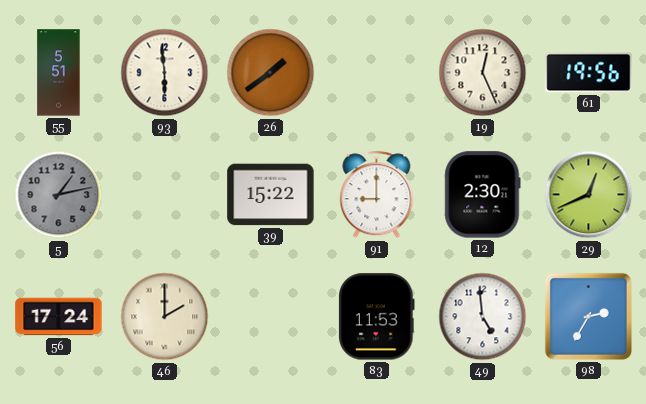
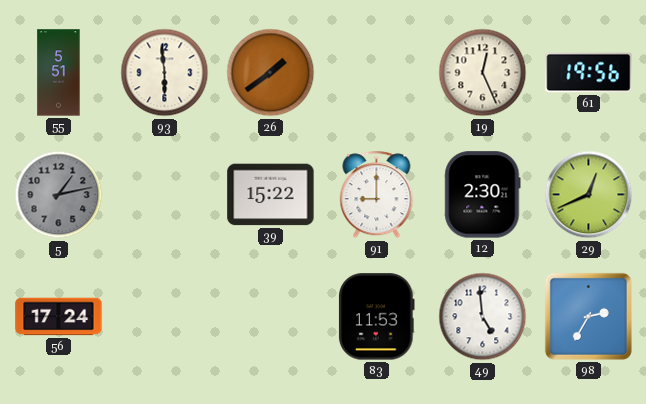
46: 2:00 -> none (165, 317)
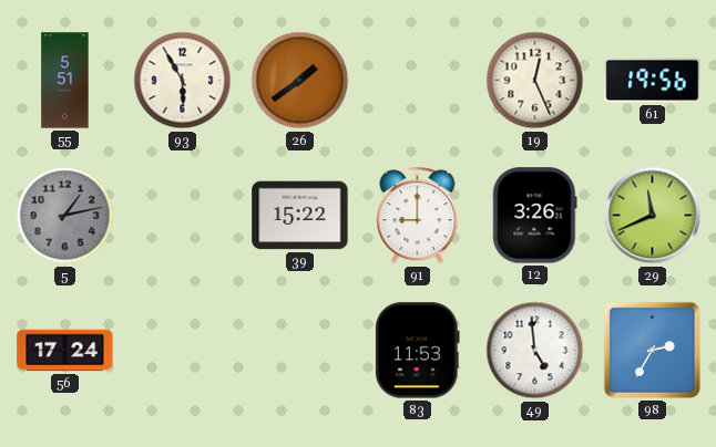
93: 5:59 -> 5:55 (183, 81)
12: 2:30 -> 3:26 (535, 216)
29: 12:41 -> 11:41 (653, 216)
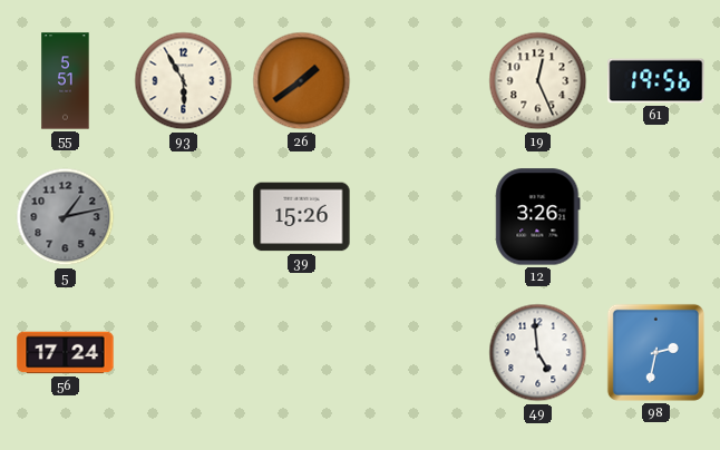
39: 15:22 -> 15:26 (302, 217)
91: 9:00 -> none (418, 216)
29: 11:41 -> none (653, 216)
83: 11:53 -> none (418, 351)
98: 2:35 -> 2:32 (655, 352)
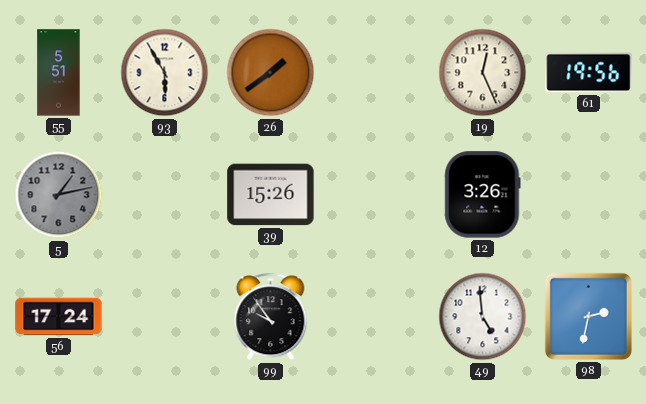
99: none -> 9:54 (271, 317)
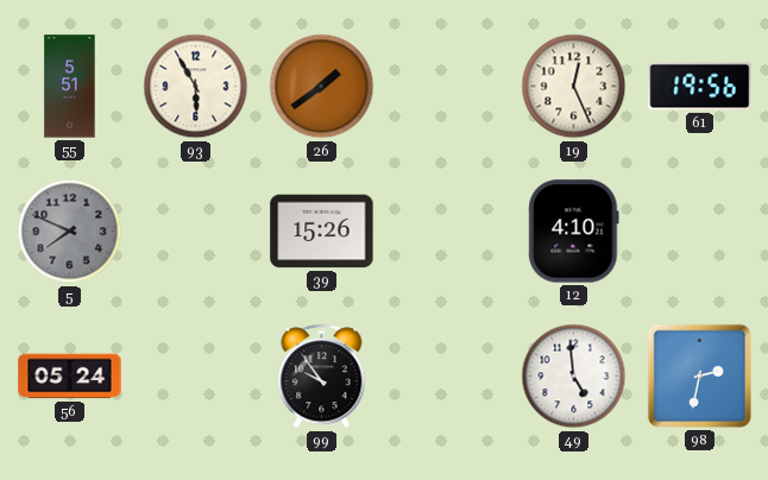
5: 1:13 -> 7:49 (70, 232)
12: 3:26 -> 4:10 (574, 232)
56: 17:24 -> 05:24 (70, 377)
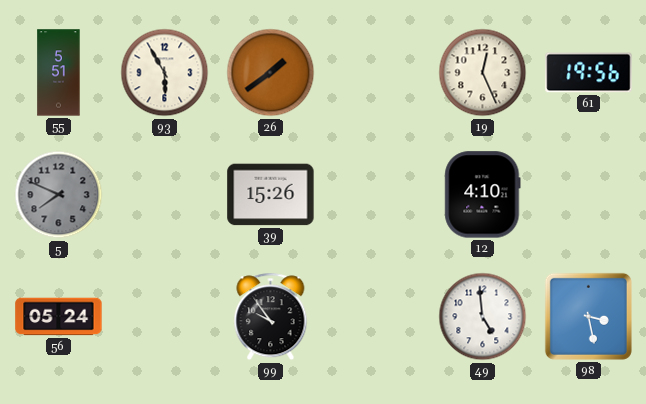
98: 2:32 -> 3:28 (588, 316)
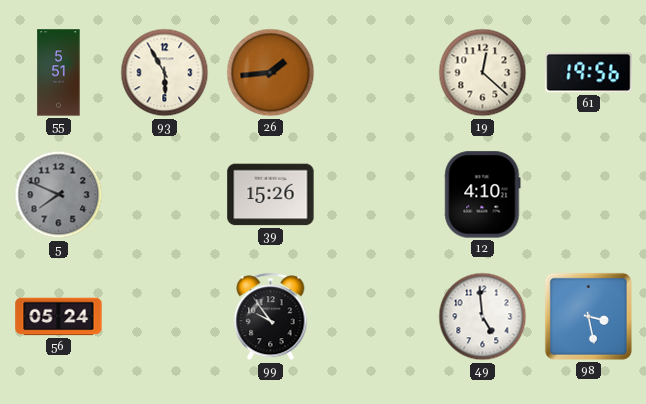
26: 1:39 -> 1:44 (271, 73)
19: 12:26 -> 12:22 (483, 73)
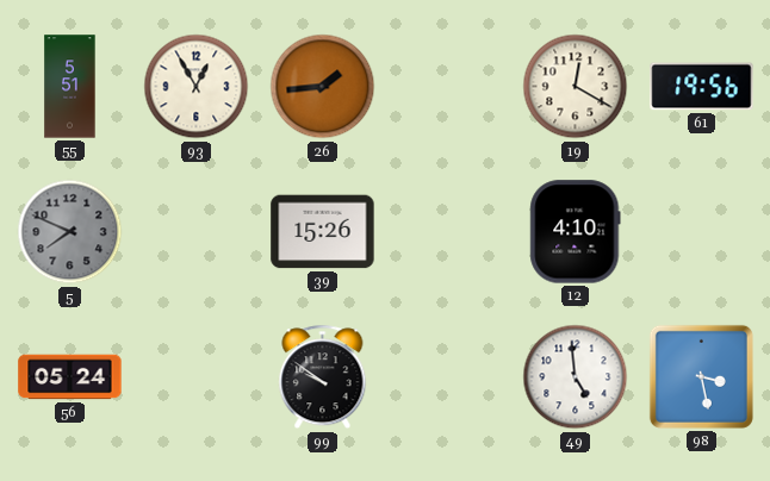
93: 5:55 -> 12:55 (197, 87)
19: 12:22 -> 12:20 (576, 87)
99: 9:54 -> 9:51 (323, 377)
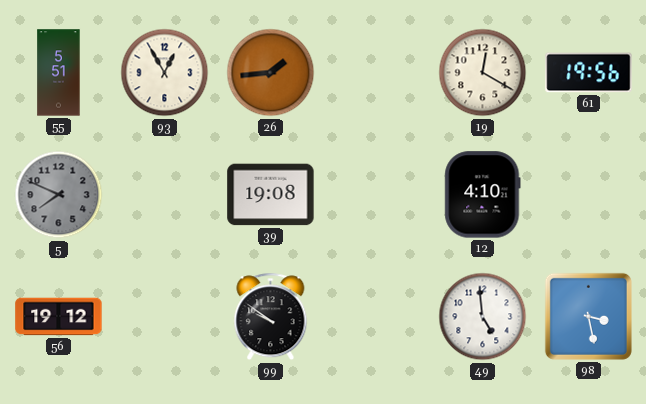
39: 15:26 -> 19:08 (271, 195)
56: 05:24 -> 19:12 (59, 317)
